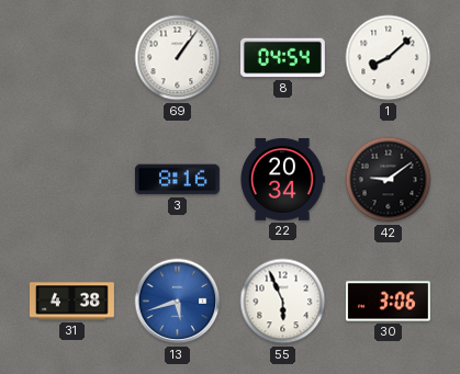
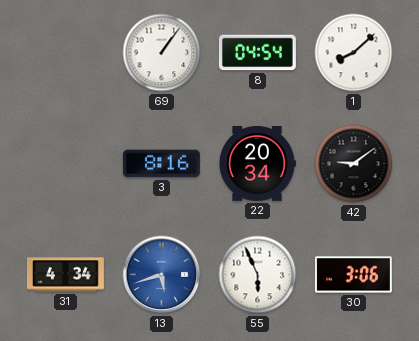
31: 4:38 -> 4:34 (65, 275)
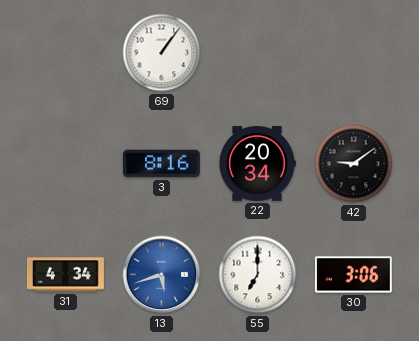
8: 04:54 -> none (257, 53)
1: 8:08 -> none (354, 53)
55: 5:56 -> 7:00 (258, 275)
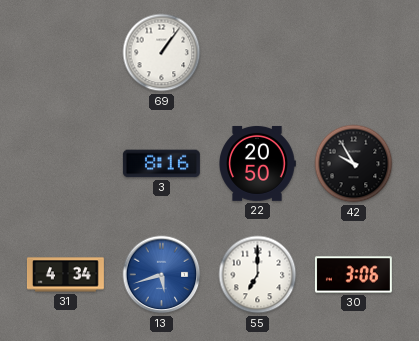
22: 20:34 -> 20:50 (257, 163)
42: 9:09 -> 9:55 (354, 164)
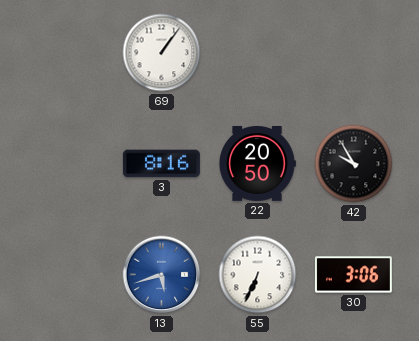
31: 4:34 -> none (65, 275)
55: 7:00 -> 6:34 (258, 275)
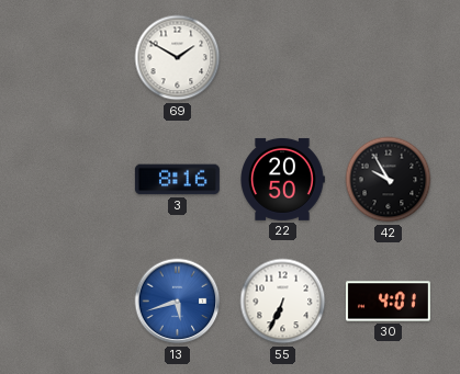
69: 1:06 -> 1:50 (178, 58)
30: 3:06 -> 4:01 (388, 302)
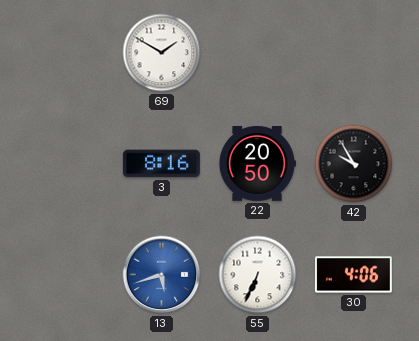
30: 4:01 -> 4:06 (353, 275)
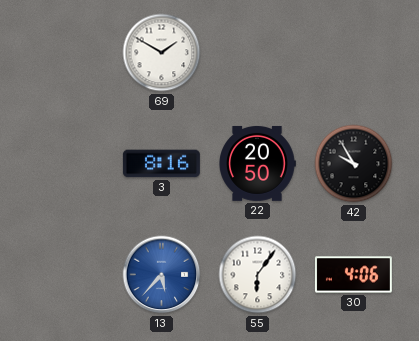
13: 5:42 -> 5:37 (162, 275)
55: 6:34 -> 6:06 (258, 275)
